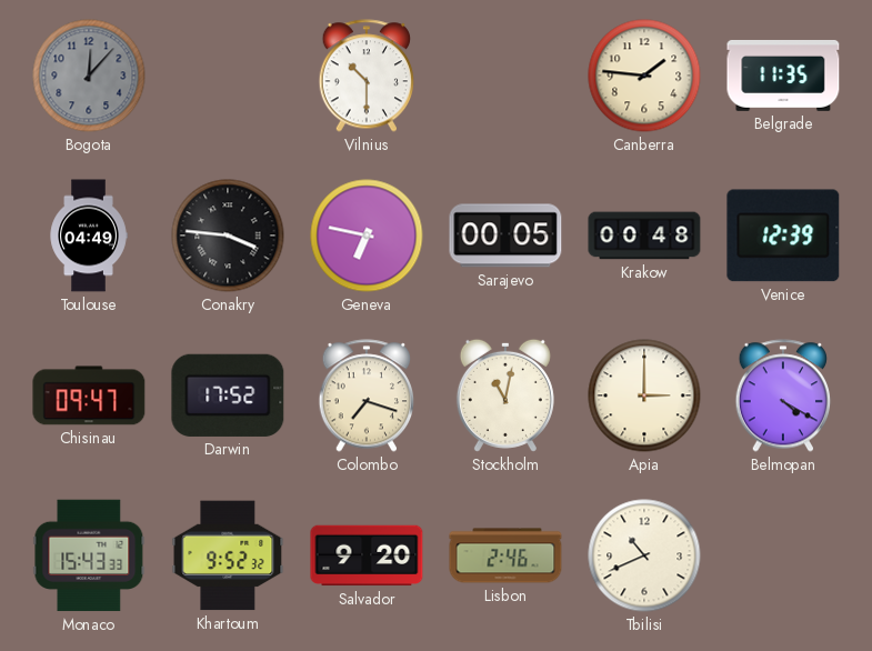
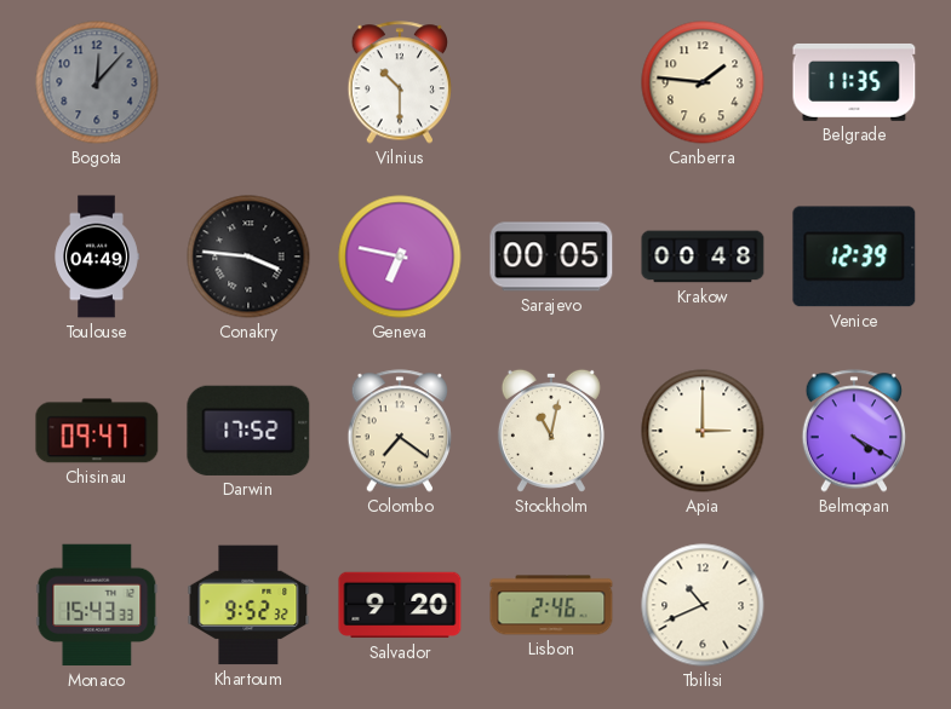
Colombo: 7:18 -> 7:21 (400, 431)
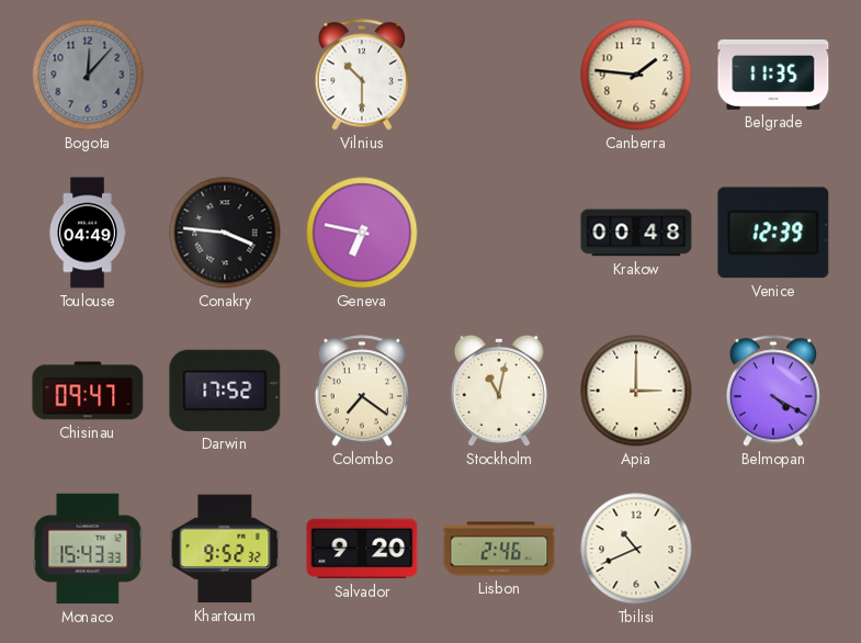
Sarajevo: 00:05 -> none (551, 256)
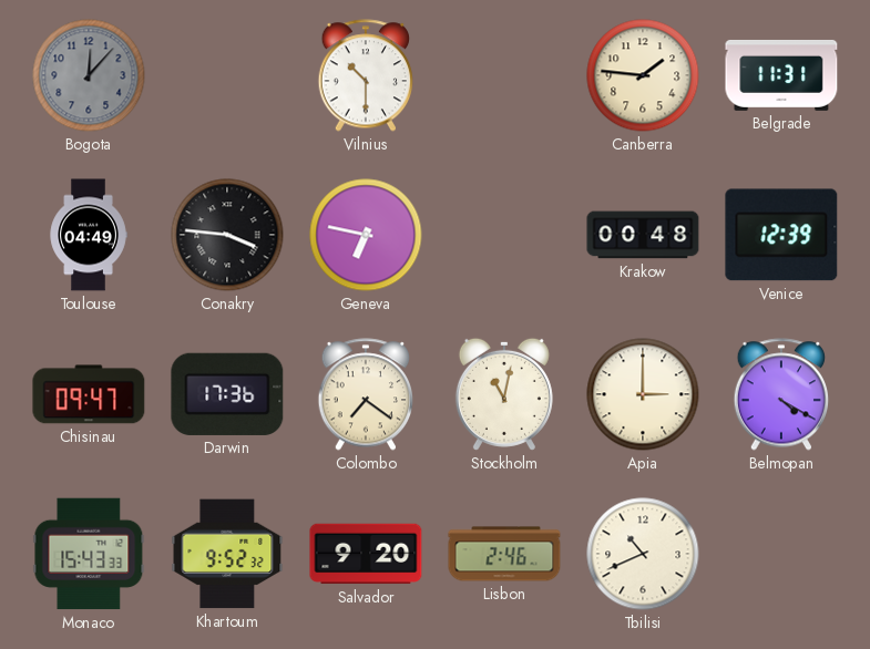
Belgrade: 11:35 -> 11:31 (781, 75)
Darwin: 17:52 -> 17:36 (227, 394)
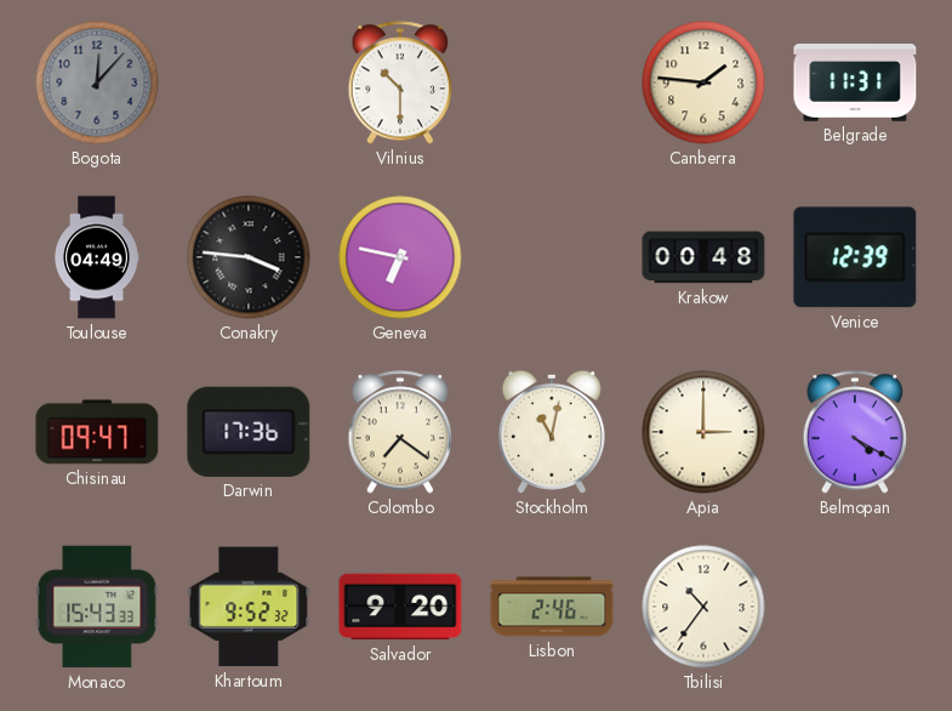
Tbilisi: 10:41 -> 10:36 (703, 607)
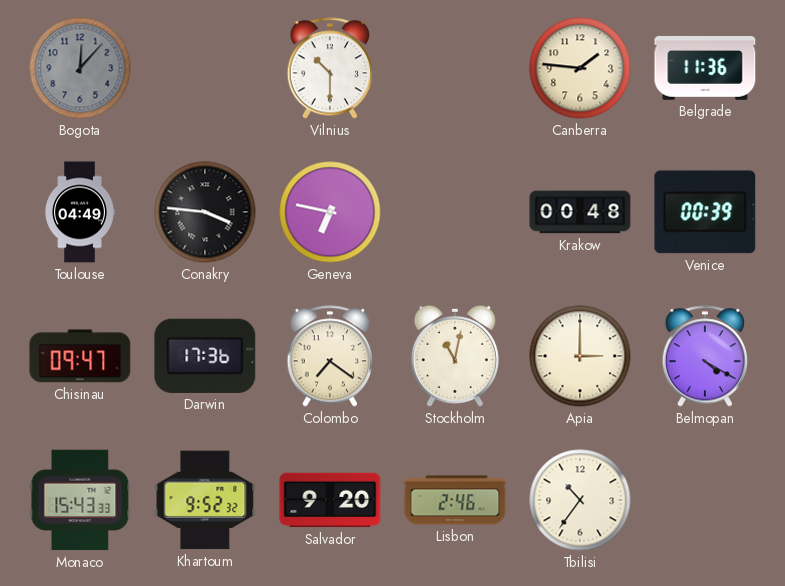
Belgrade: 11:31 -> 11:36 (705, 68)
Venice: 12:39 -> 00:39 (705, 212)
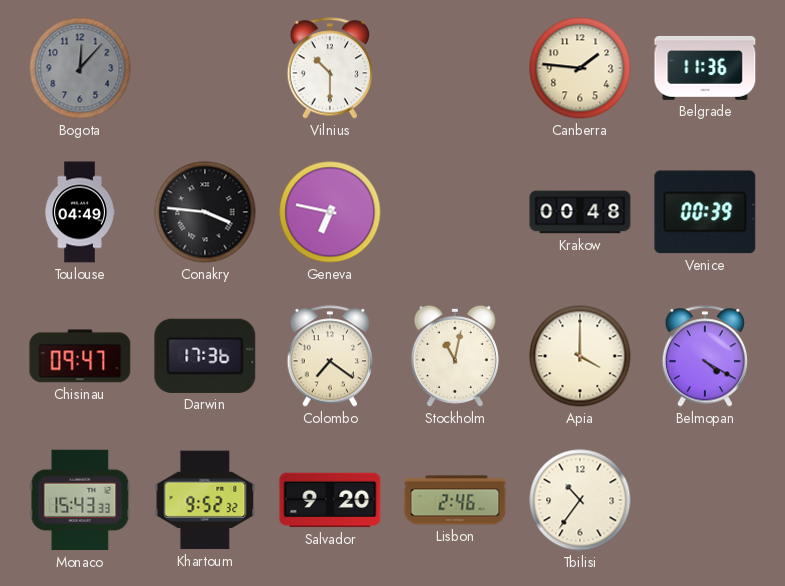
Apia: 3:00 -> 4:00 (580, 356)
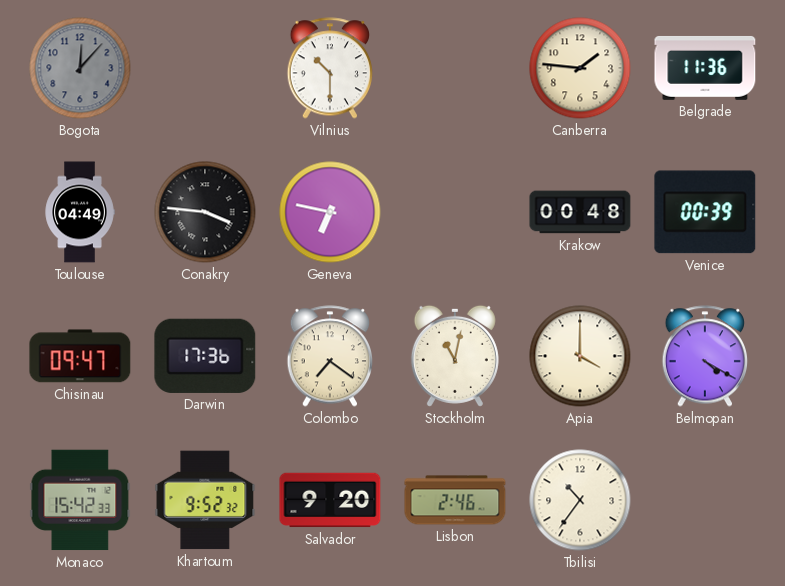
Monaco: 15:43 -> 15:42 (80, 500)
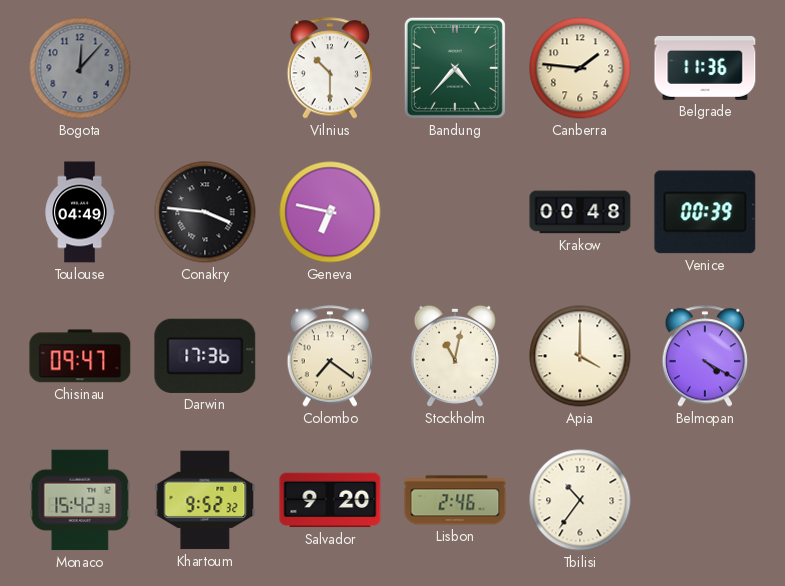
Bandung: none -> 4:37 (455, 68)
